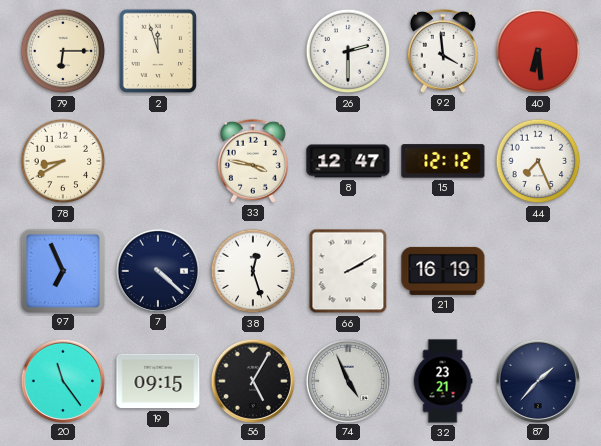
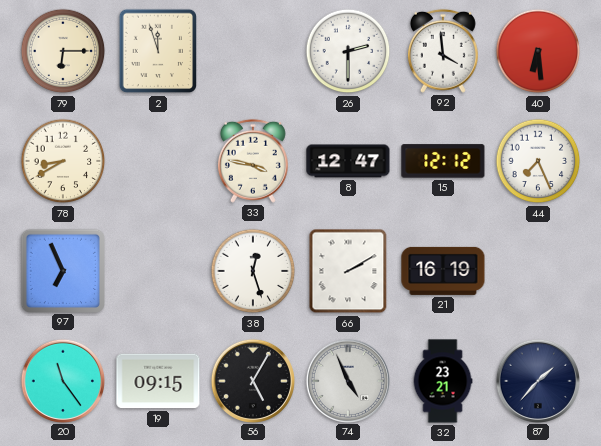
7: 4:22 -> none (157, 270)
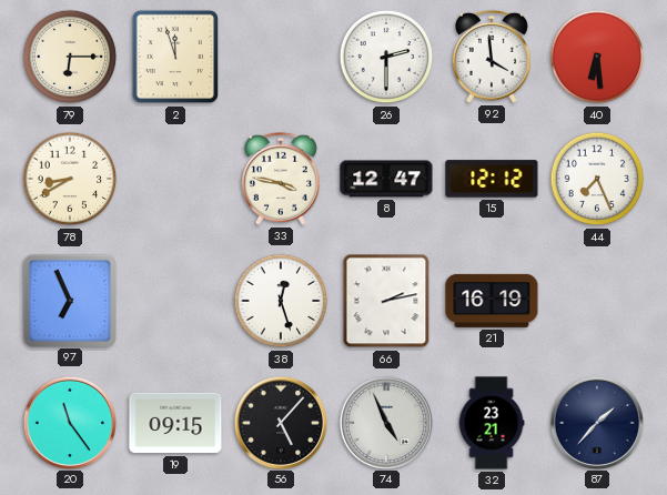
66: 2:10 -> 2:13 (386, 301)
56: 5:05 -> 5:07 (280, 422)
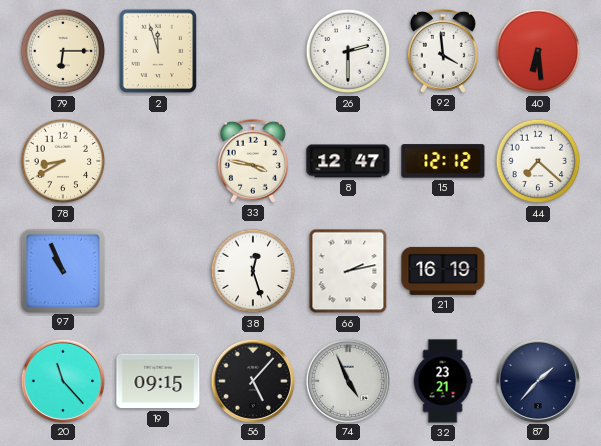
44: 7:26 -> 7:22 (538, 161)
97: 6:56 -> 10:56 (62, 270)
20: 11:24 -> 11:23 (62, 380)
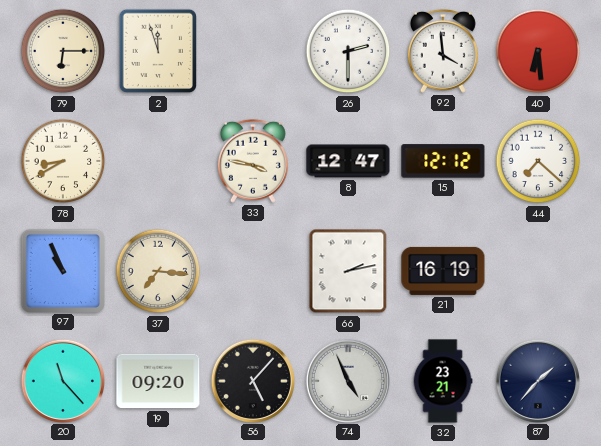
37: none -> 7:16 (158, 271)
38: 12:27 -> none (253, 271)
19: 09:15 -> 09:20 (158, 381)
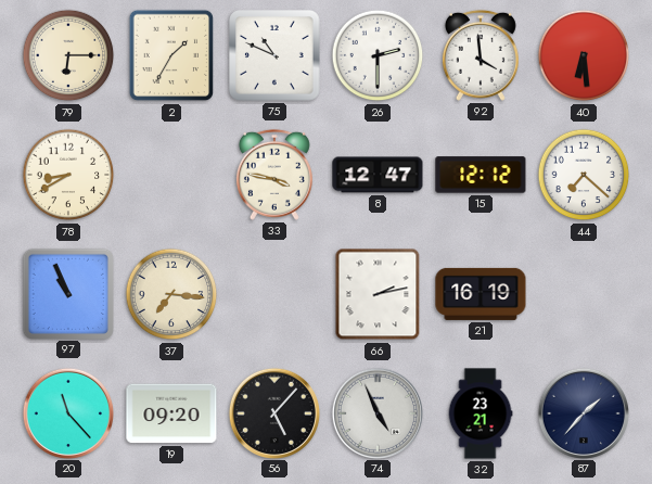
2: 11:57 -> 1:35 (171, 55)
75: none -> 10:49 (276, 56)
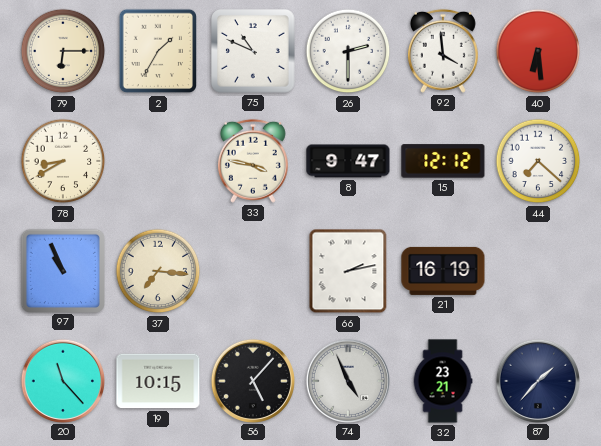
8: 12:47 -> 9:47 (348, 161)
19: 09:20 -> 10:15 (158, 381)
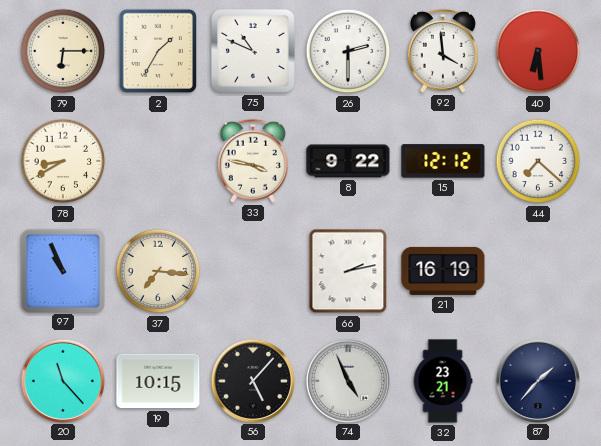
8: 9:47 -> 9:22 (348, 161)
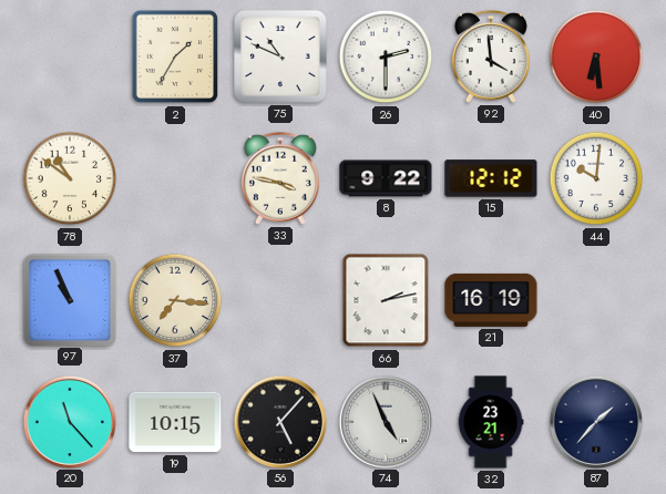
79: 6:15 -> none (63, 51)
78: 8:40 -> 10:51 (70, 178)
44: 7:22 -> 10:01 (596, 178)
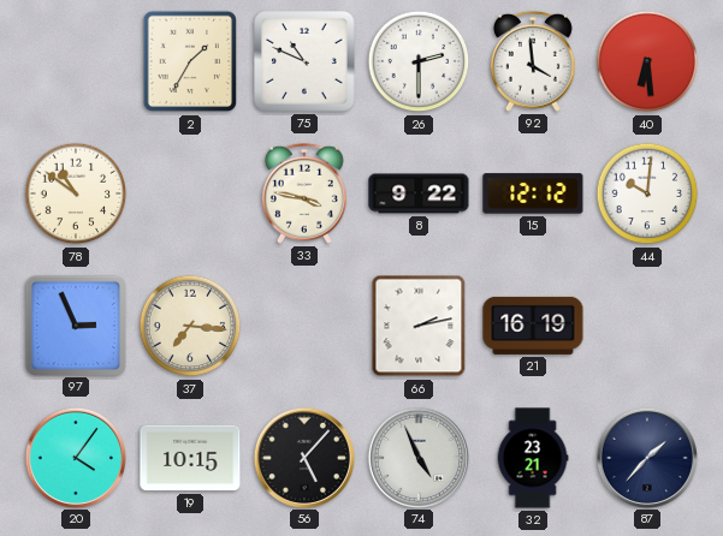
97: 10:56 -> 2:56 (75, 324)
20: 11:23 -> 4:06 (75, 457)
